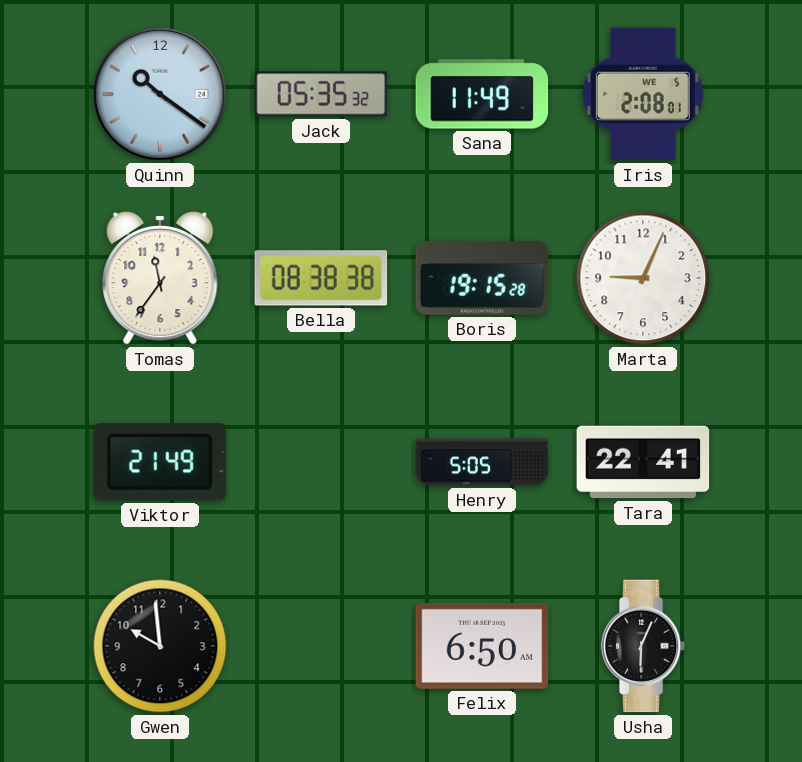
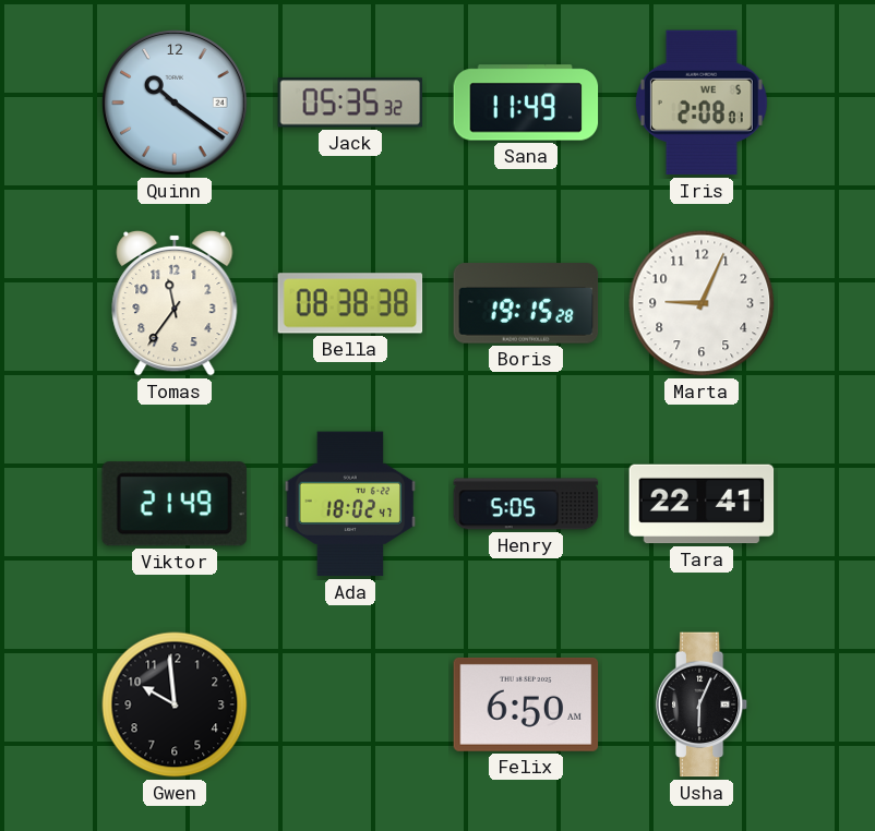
Ada: none -> 18:02 (350, 504)
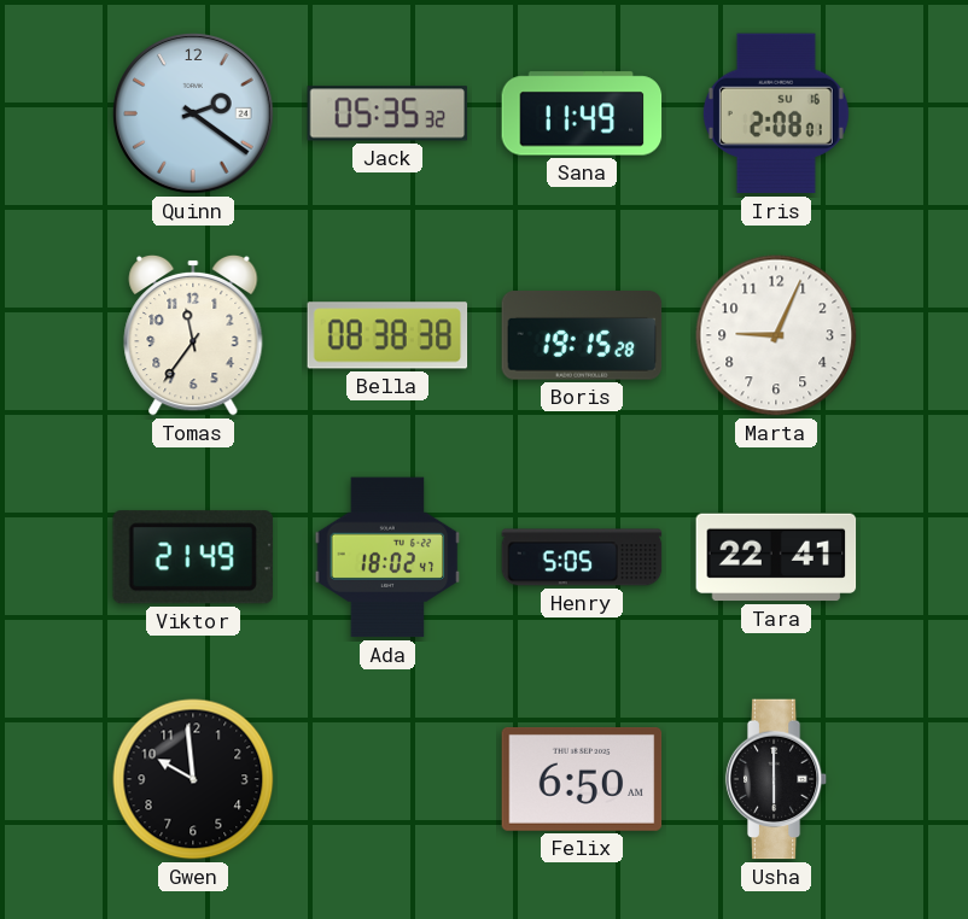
Quinn: 10:21 -> 2:21 (193, 113)
Iris date: WE 5 -> SU 16 (776, 113)
Usha: 6:04 -> 6:00 (776, 779)
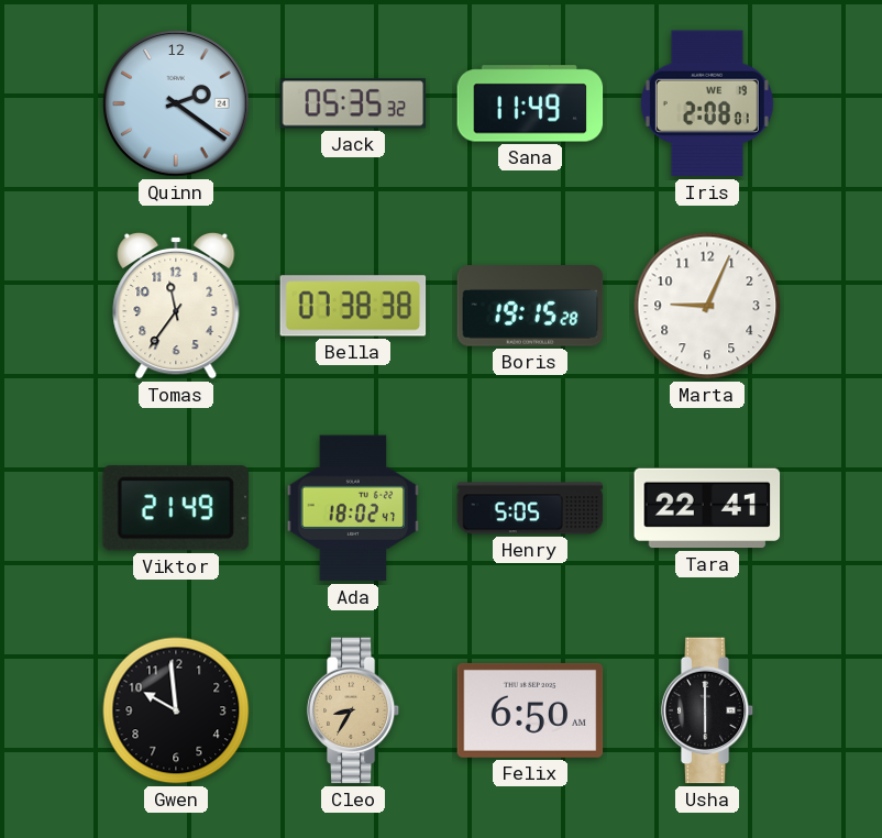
Iris date: SU 16 -> WE 19 (707, 103)
Bella: 08:38 -> 07:38 (353, 306)
Cleo: none -> 8:35 (353, 710)
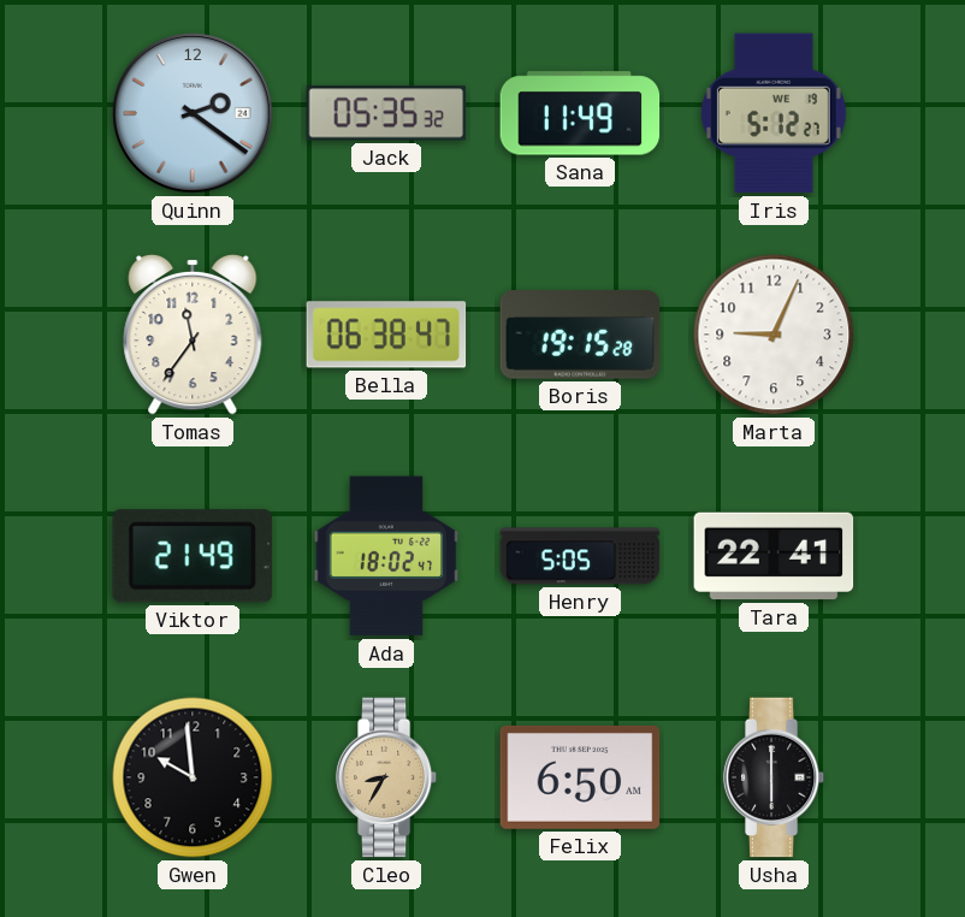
Iris: 2:08 -> 5:12 (774, 113)
Bella: 07:38 -> 06:38 (386, 335)
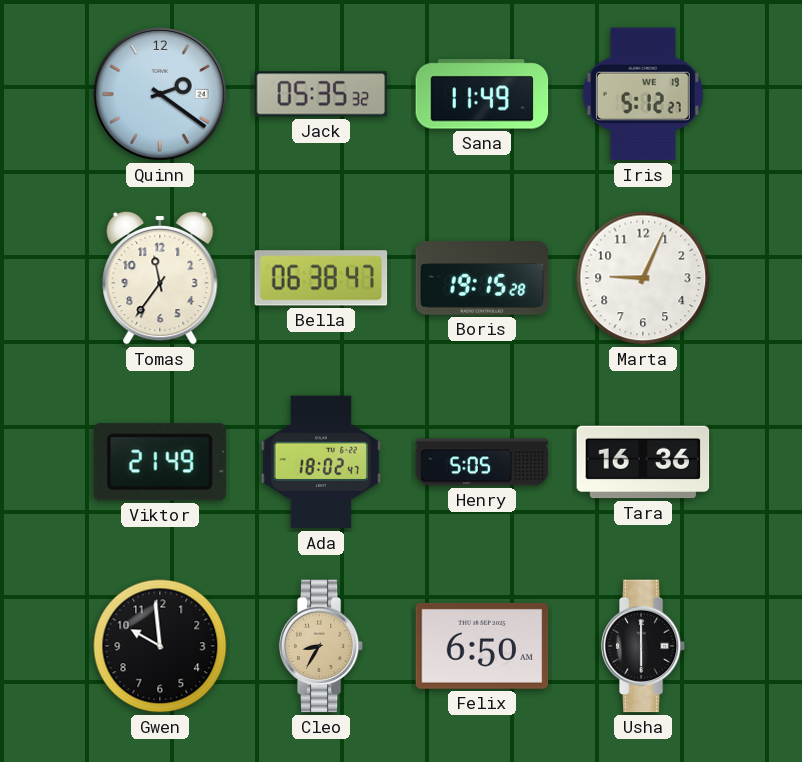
Tara: 22:41 -> 16:36 (643, 462)
